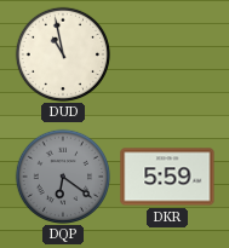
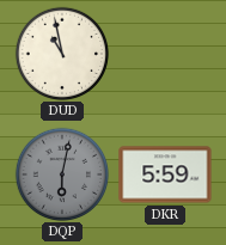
DQP: 6:21 -> 6:02 (61, 173)
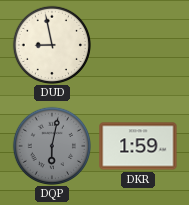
DUD: 10:58 -> 8:58 (51, 44)
DKR: 5:59 -> 1:59 (138, 146)
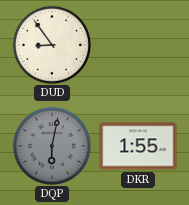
DUD: 8:58 -> 8:54 (51, 44)
DKR: 1:59 -> 1:55 (138, 146)
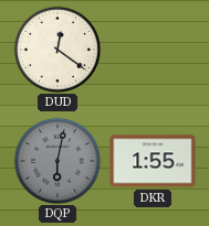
DUD: 8:54 -> 12:21 (56, 49)
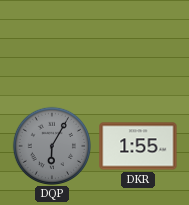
DUD: 12:21 -> none (56, 49)
DQP: 6:02 -> 6:05 (51, 145)
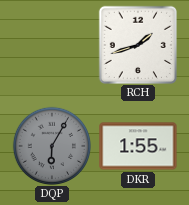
RCH: none -> 1:42 (137, 44)
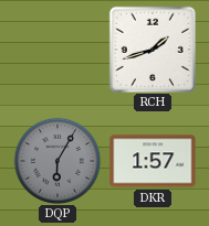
DKR: 1:55 -> 1:57 (153, 161)
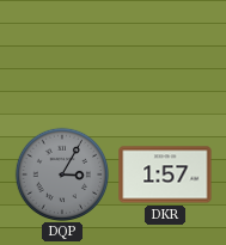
RCH: 1:42 -> none (151, 49)
DQP: 6:05 -> 3:05 (61, 173)
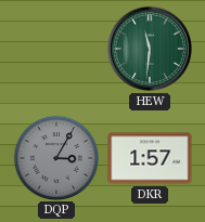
HEW: none -> 11:31 (150, 49)
